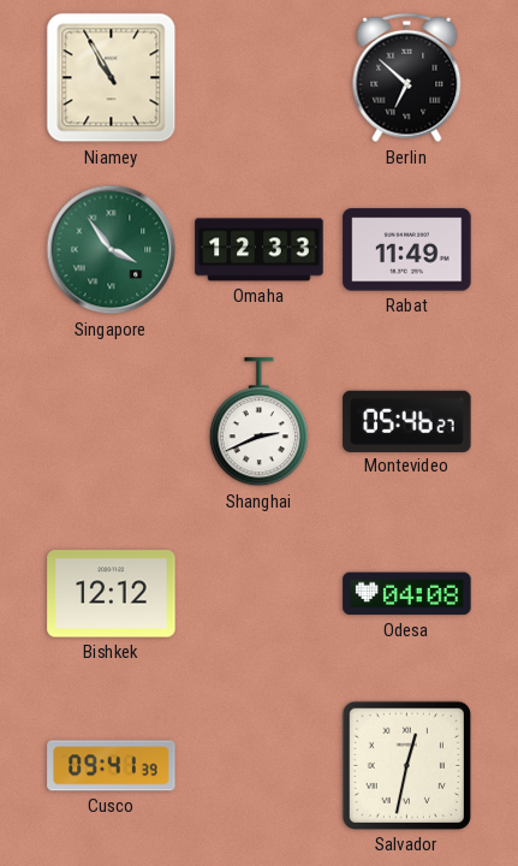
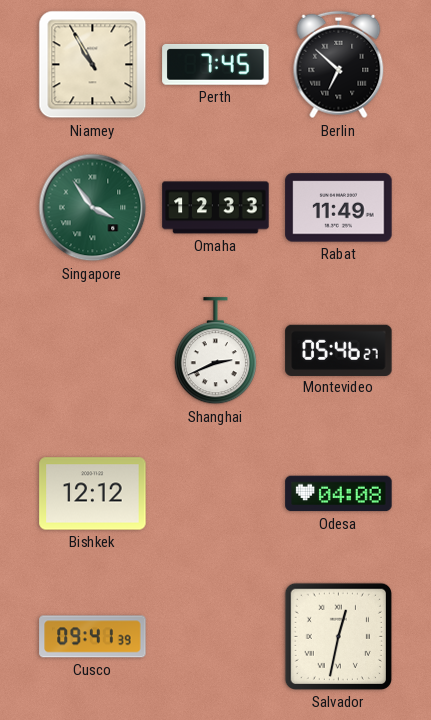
Perth: none -> 7:45 (216, 65)
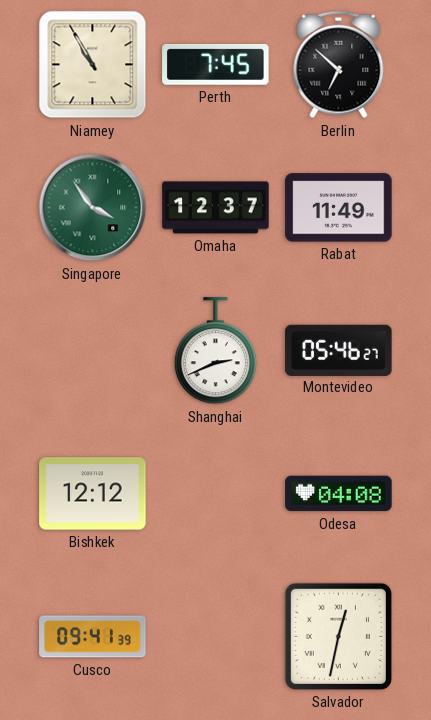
Omaha: 12:33 -> 12:37 (216, 208)
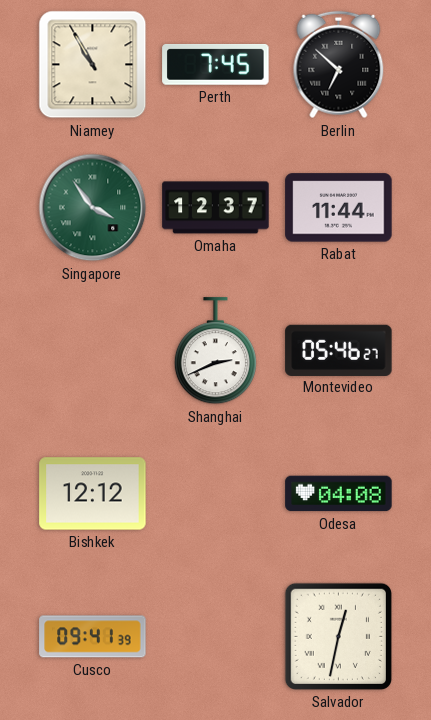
Rabat: 11:49 -> 11:44 (339, 208)
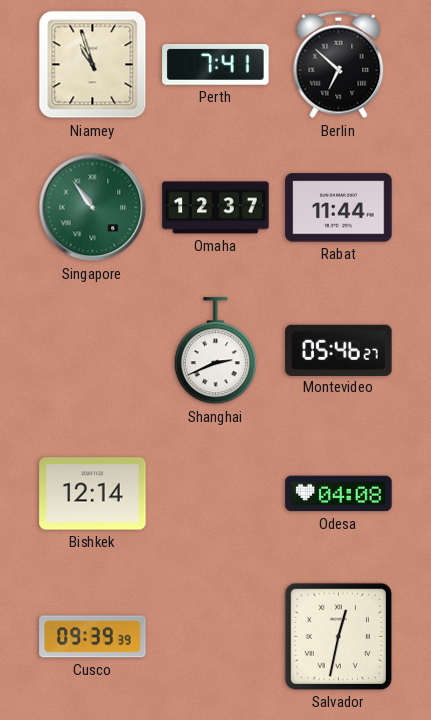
Niamey: 10:55 -> 10:57 (93, 65)
Perth: 7:45 -> 7:41 (216, 65)
Singapore: 3:54 -> 10:54 (93, 208)
Bishkek: 12:12 -> 12:14 (93, 494)
Cusco: 09:41 -> 09:39 (93, 637)
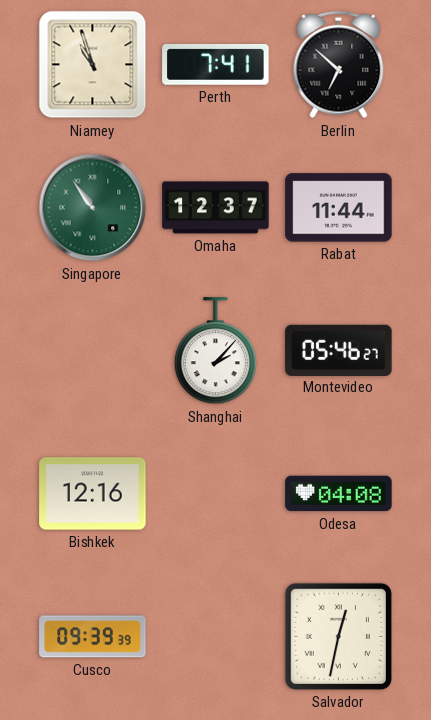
Shanghai: 2:41 -> 2:07 (215, 351)
Bishkek: 12:14 -> 12:16 (93, 494)
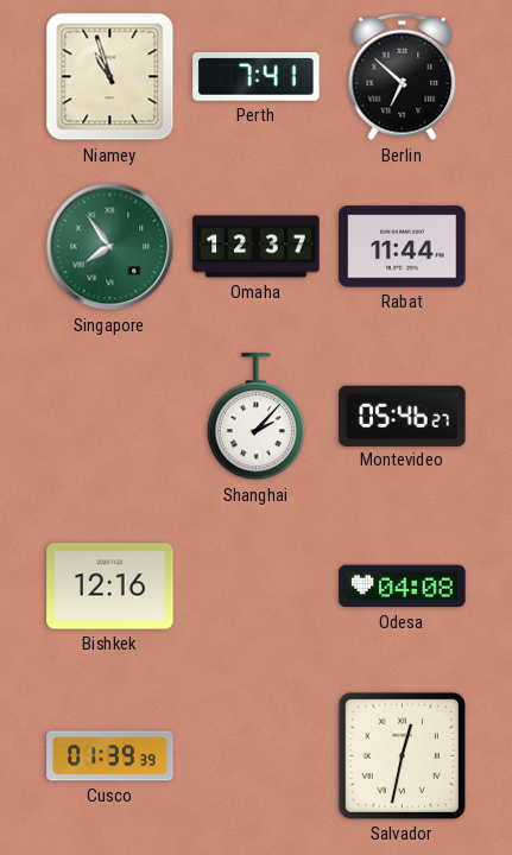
Singapore: 10:54 -> 7:54 (110, 247)
Cusco: 09:39 -> 01:39 (110, 756)
